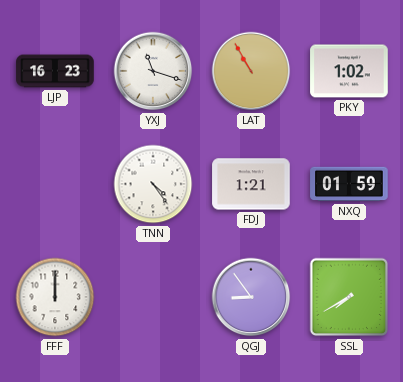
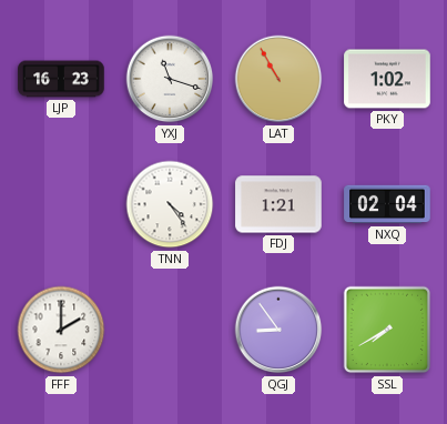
NXQ: 01:59 -> 02:04 (387, 204)
FFF: 12:00 -> 2:00 (61, 330)
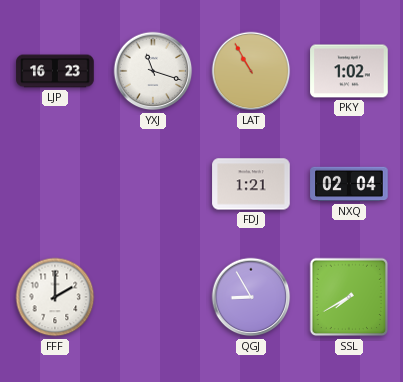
TNN: 4:24 -> none (170, 204)
QGJ: 8:54 -> 8:55 (251, 297)
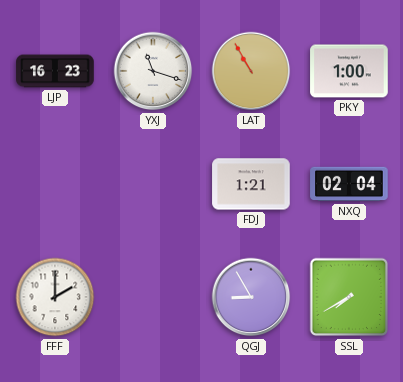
PKY: 1:02 -> 1:00 (349, 71)
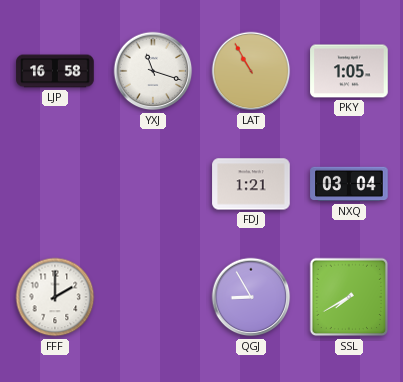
LJP: 16:23 -> 16:58 (55, 71)
PKY: 1:00 -> 1:05 (349, 71)
NXQ: 02:04 -> 03:04 (349, 184)
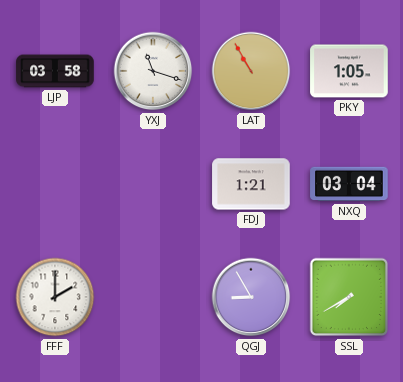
LJP: 16:58 -> 03:58 (55, 71)
